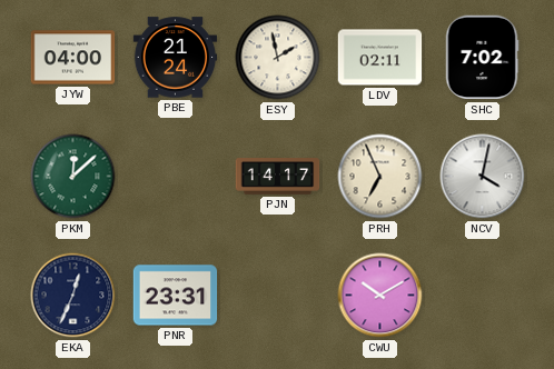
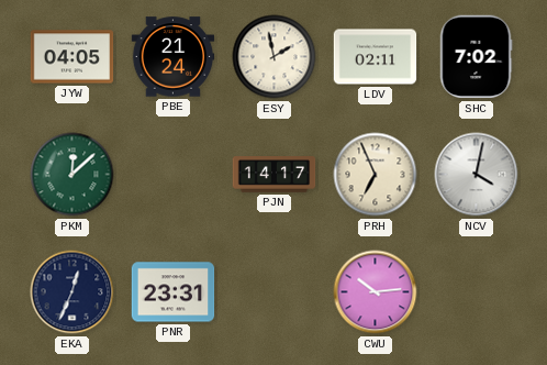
JYW: 04:00 -> 04:05 (72, 57)
CWU: 10:10 -> 10:14 (376, 292)
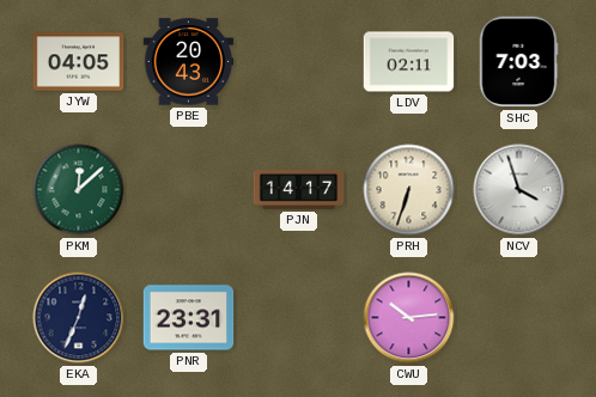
PBE: 21:24 -> 20:43 (189, 62)
ESY: 1:58 -> none (275, 57)
SHC: 7:02 -> 7:03 (518, 62)
PRH: 6:56 -> 6:33 (409, 190)
NCV: 4:02 -> 3:57 (519, 190)
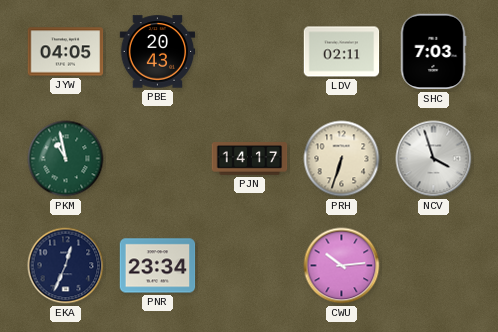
PKM: 12:08 -> 10:58 (66, 159)
PNR: 23:31 -> 23:34 (158, 266)
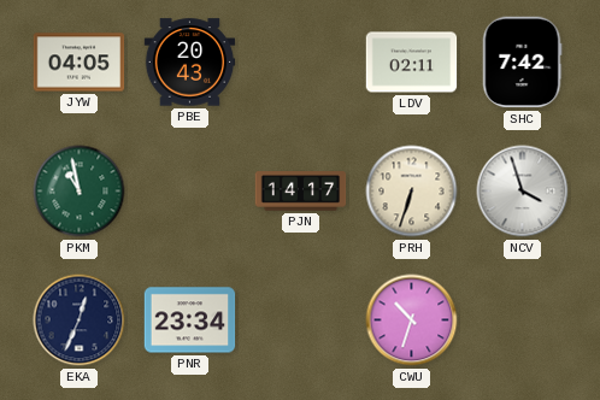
SHC: 7:03 -> 7:42 (522, 63)
CWU: 10:14 -> 10:33 (412, 320)
